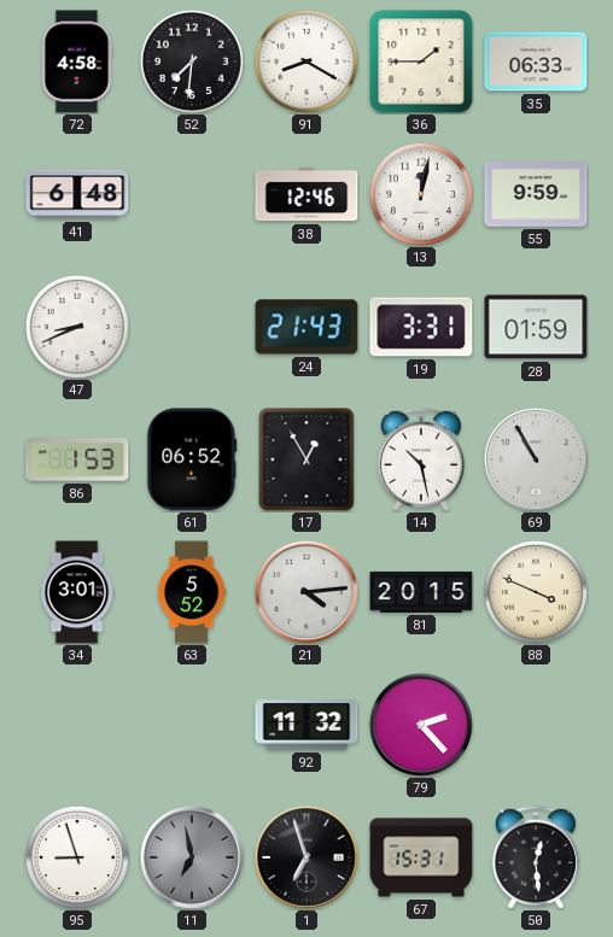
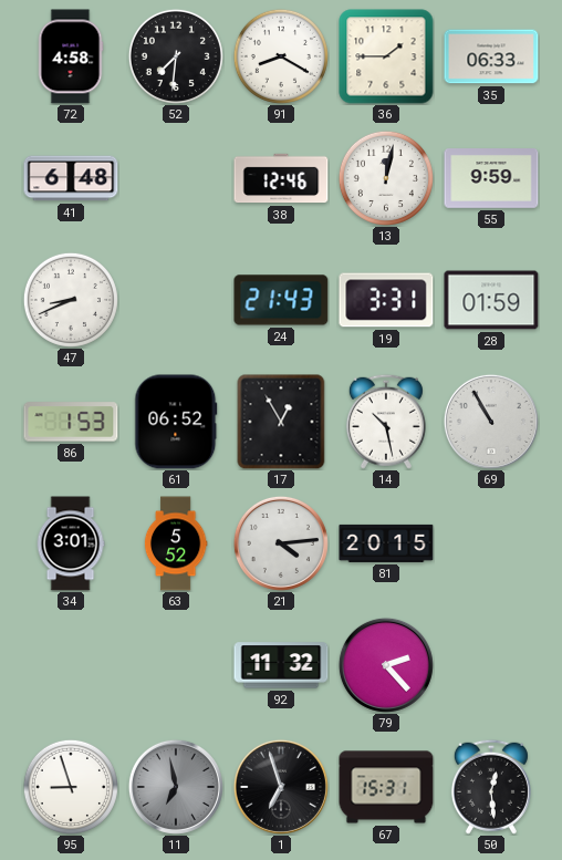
88: 3:49 -> none (536, 592)
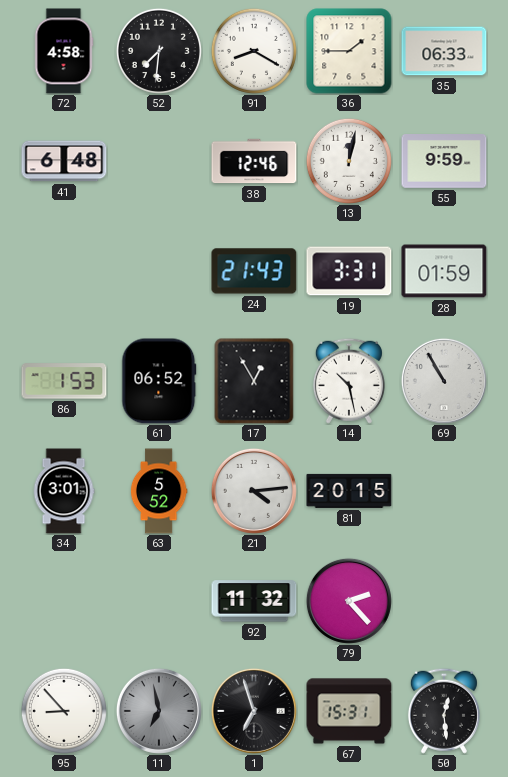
47: 8:41 -> none (71, 300)
95: 8:57 -> 8:53 (64, 711)
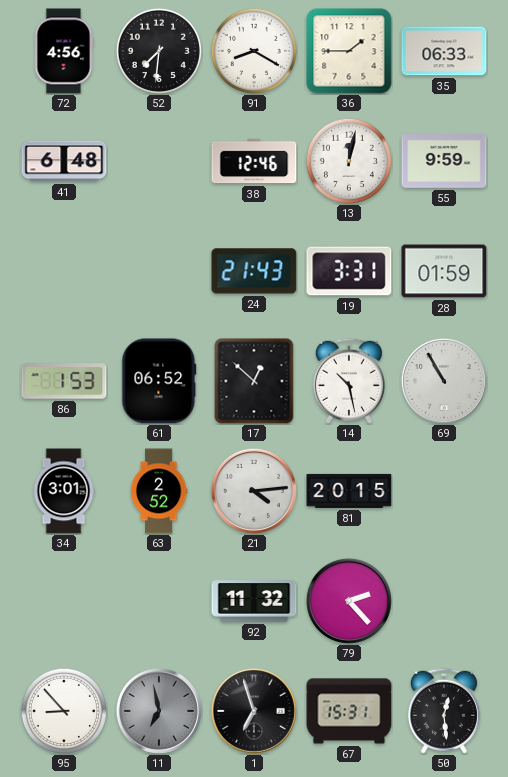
72: 4:58 -> 4:56 (64, 51)
17: 12:55 -> 12:52 (254, 381)
63: 5:52 -> 2:52 (159, 491)
